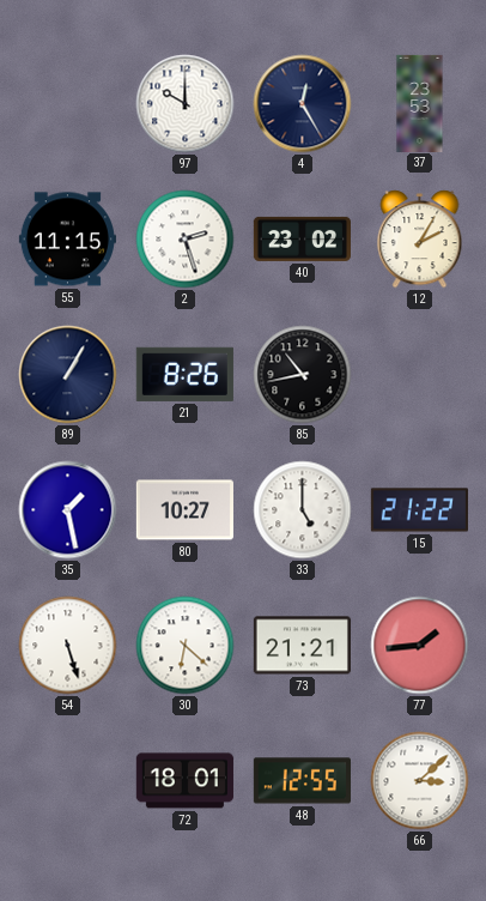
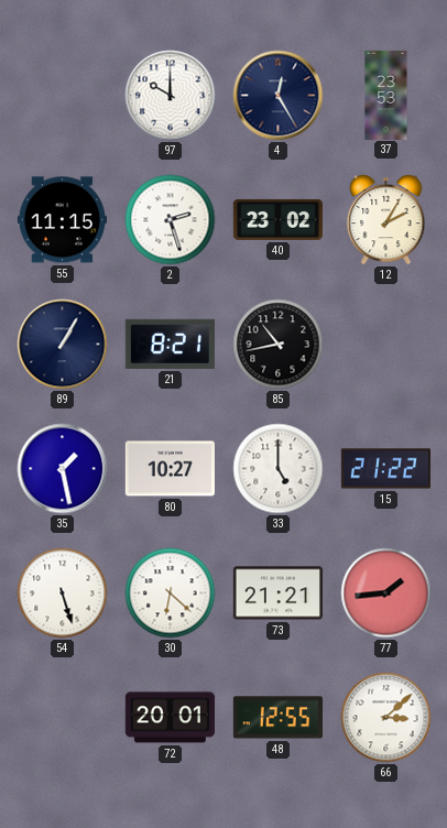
21: 8:26 -> 8:21 (170, 344)
72: 18:01 -> 20:01 (170, 718)
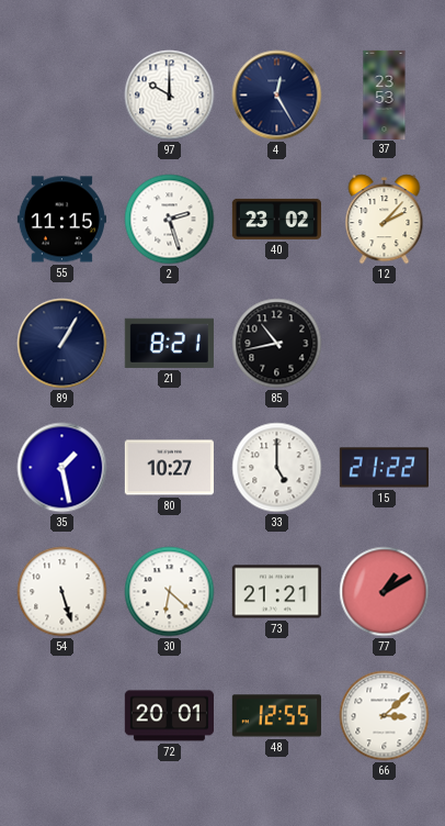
12: 2:05 -> 2:07 (385, 220)
77: 1:44 -> 1:10 (385, 592)
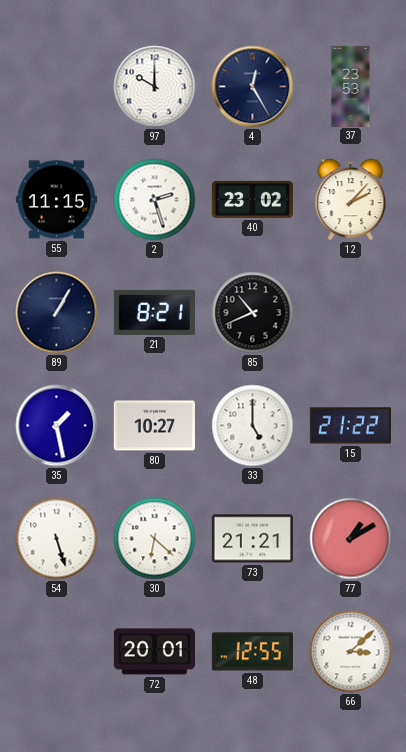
85: 10:43 -> 10:41 (253, 313)
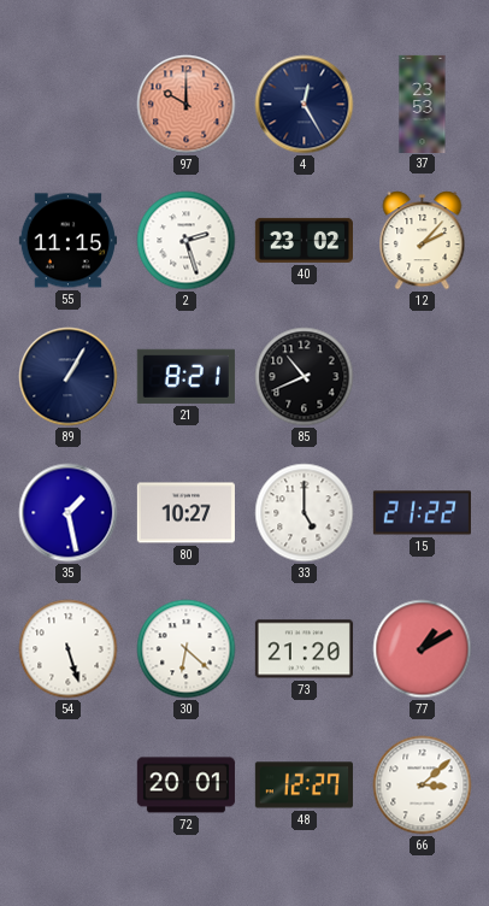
97 dial: white -> salmon (187, 105)
73: 21:21 -> 21:20 (304, 649)
48: 12:55 -> 12:27 (304, 786)
